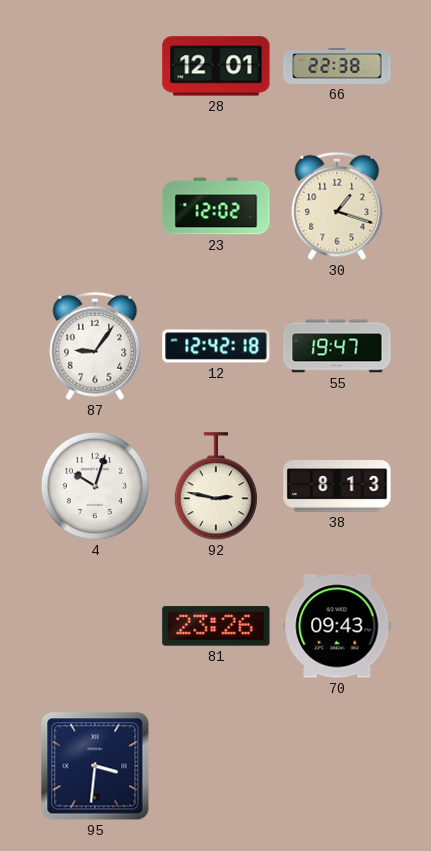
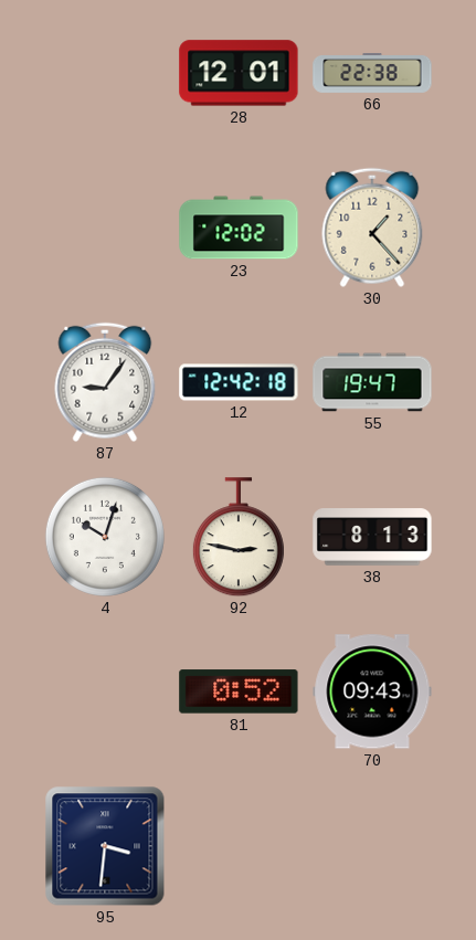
30: 1:18 -> 1:23 (372, 228)
81: 23:26 -> 0:52 (239, 691)
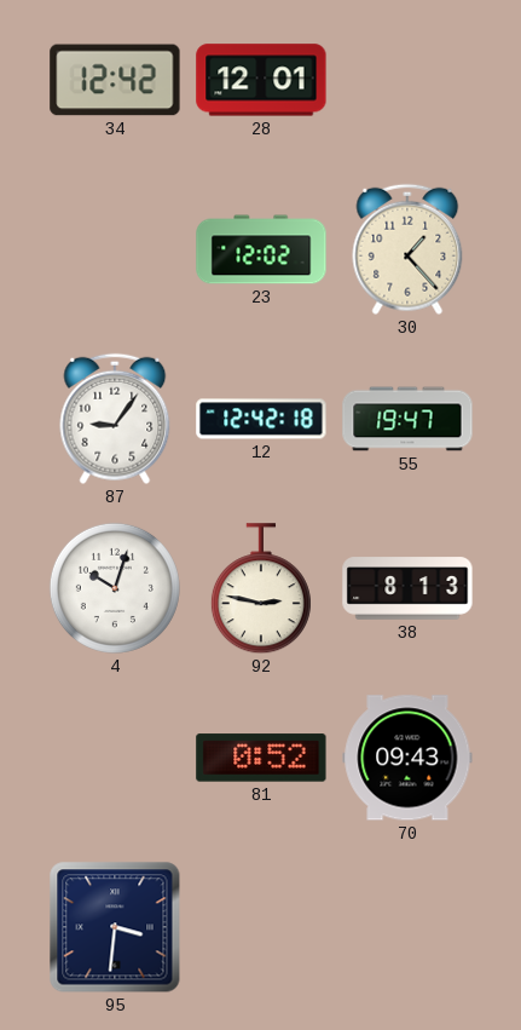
34: none -> 12:42 (115, 80)
66: 22:38 -> none (372, 74)
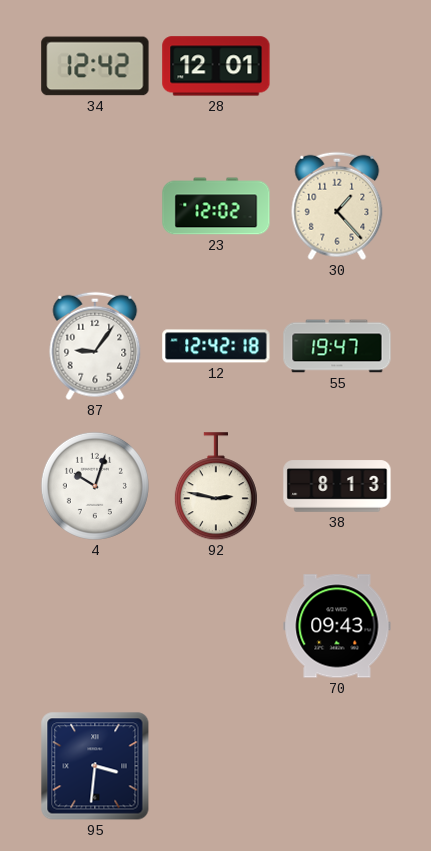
81: 0:52 -> none (261, 758)
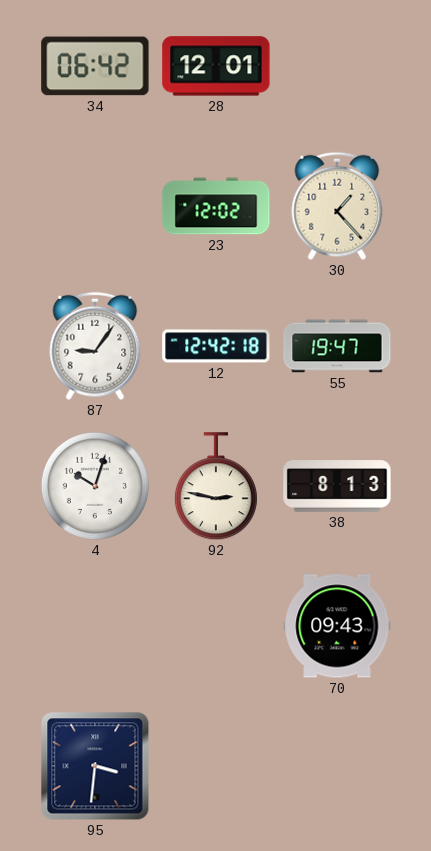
34: 12:42 -> 06:42 (95, 66)
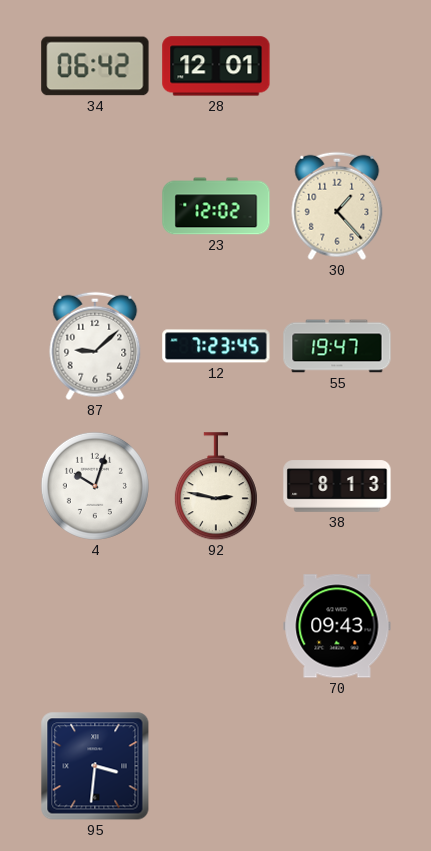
87: 9:06 -> 9:08 (95, 346)
12: 12:42 -> 7:23 (216, 346)
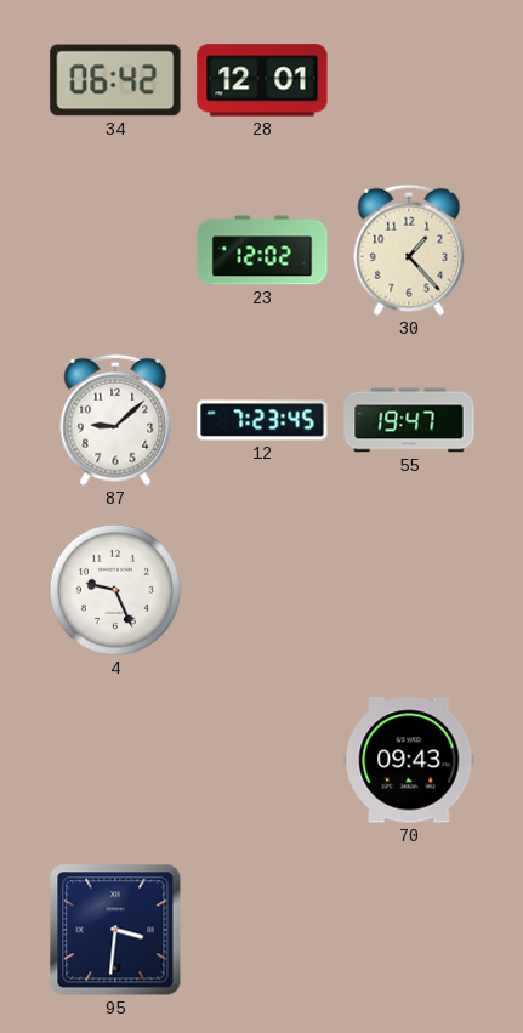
4: 10:03 -> 9:26 (115, 590)
92: 2:47 -> none (216, 487)
38: 8:13 -> none (337, 486)
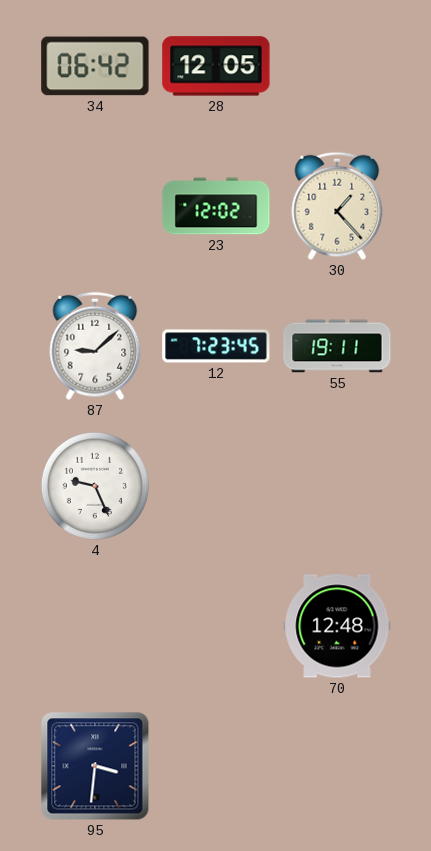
28: 12:01 -> 12:05 (216, 66)
55: 19:47 -> 19:11 (337, 346)
70: 09:43 -> 12:48 (337, 626)
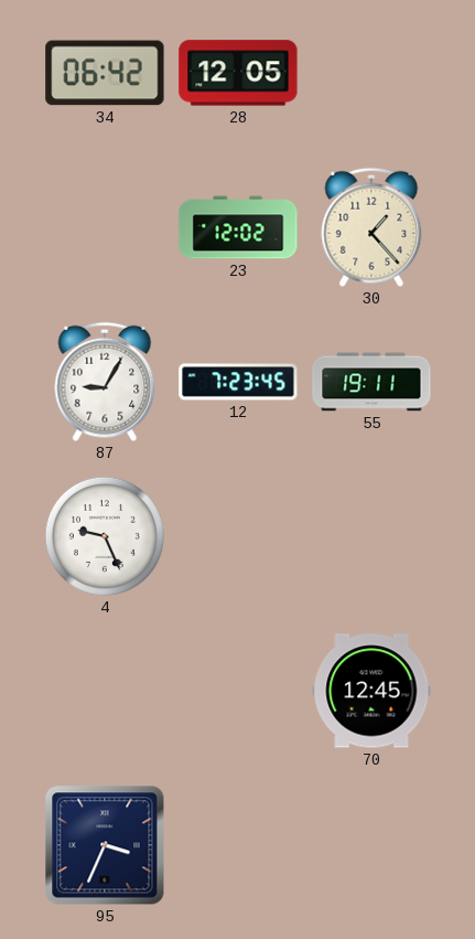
87: 9:08 -> 9:05 (105, 382)
70: 12:48 -> 12:45 (371, 691)
95: 3:31 -> 3:34 (105, 845)
